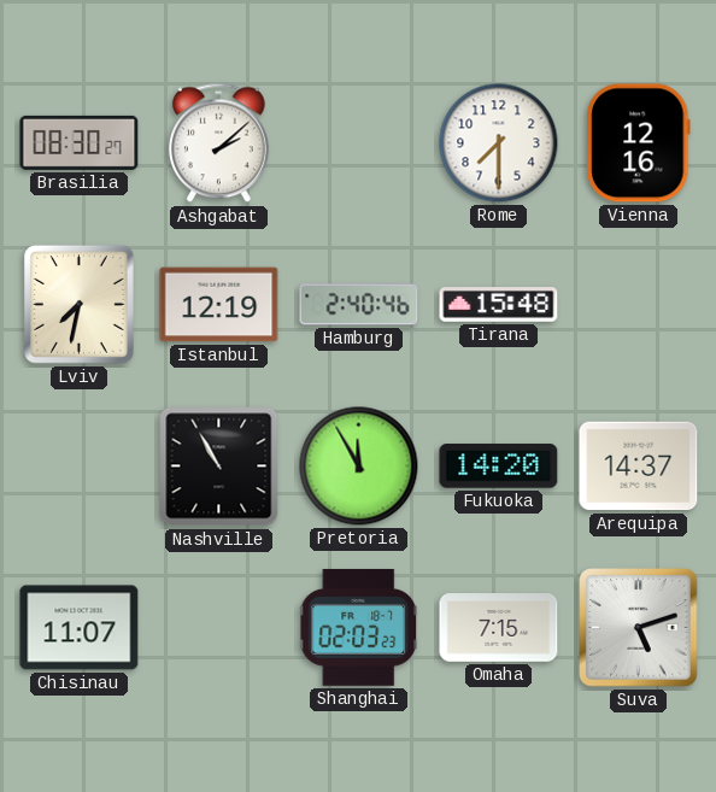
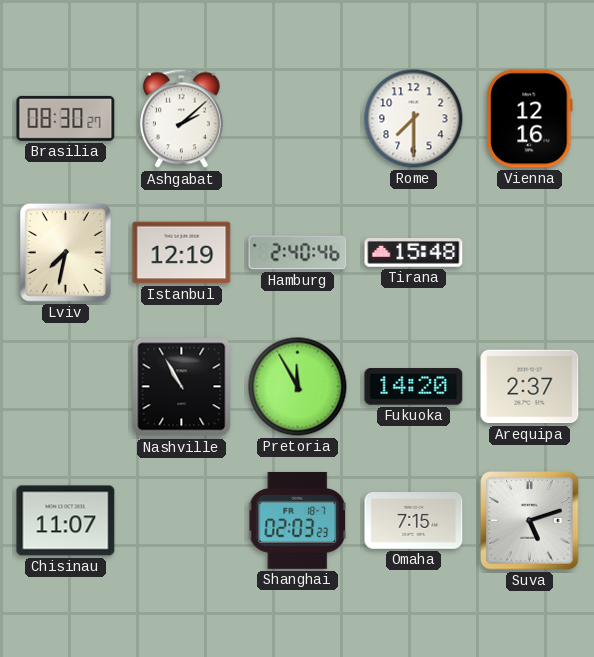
Arequipa: 14:37 -> 2:37 (530, 387)
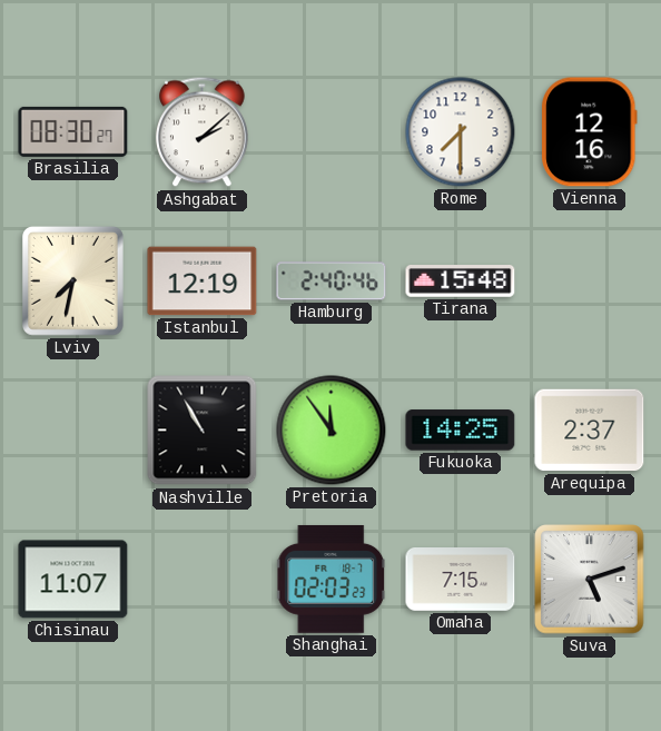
Pretoria: 11:55 -> 11:54 (332, 431)
Fukuoka: 14:20 -> 14:25 (461, 431)
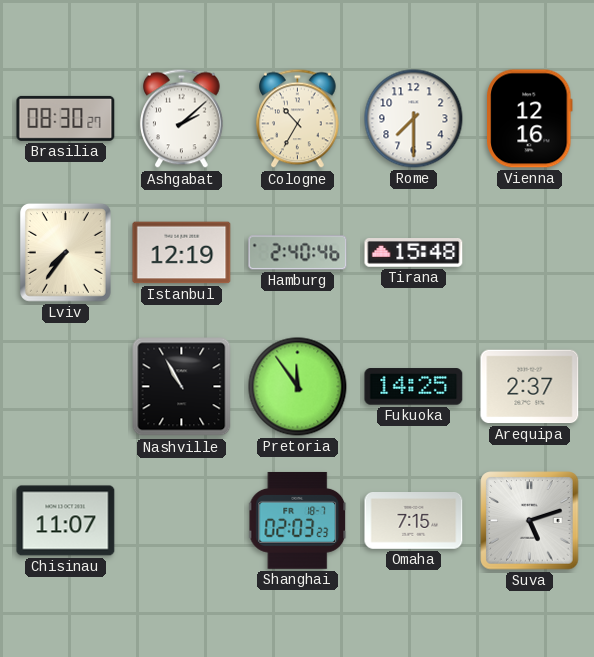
Cologne: none -> 10:35 (298, 119)
Lviv: 7:32 -> 7:36 (65, 252)
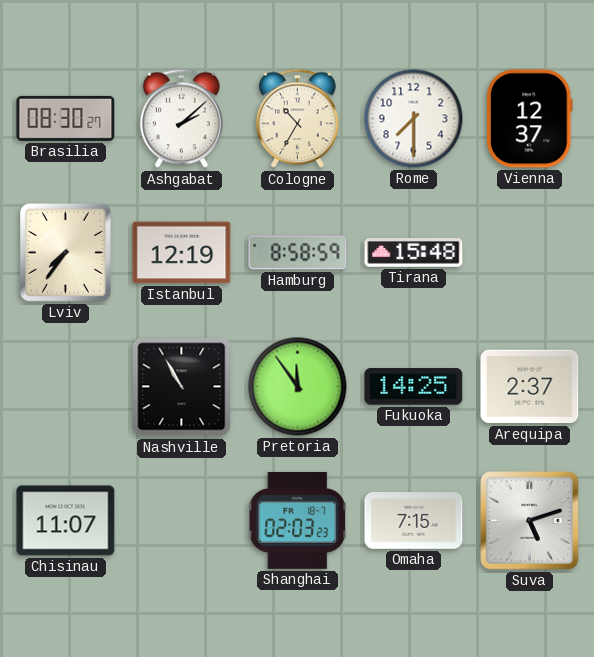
Vienna: 12:16 -> 12:37 (530, 119)
Hamburg: 2:40 -> 8:58 (298, 253)
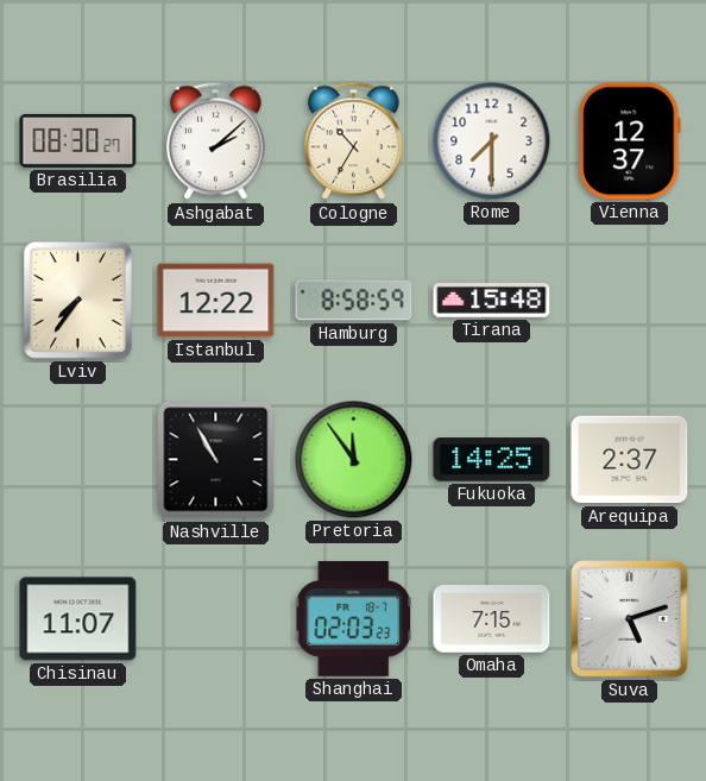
Istanbul: 12:19 -> 12:22 (216, 301)
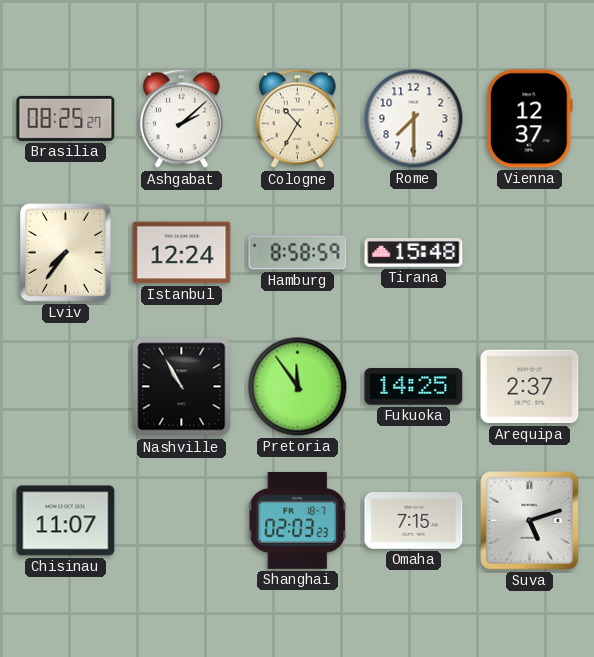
Brasilia: 08:30 -> 08:25 (66, 118)
Istanbul: 12:22 -> 12:24 (182, 253)
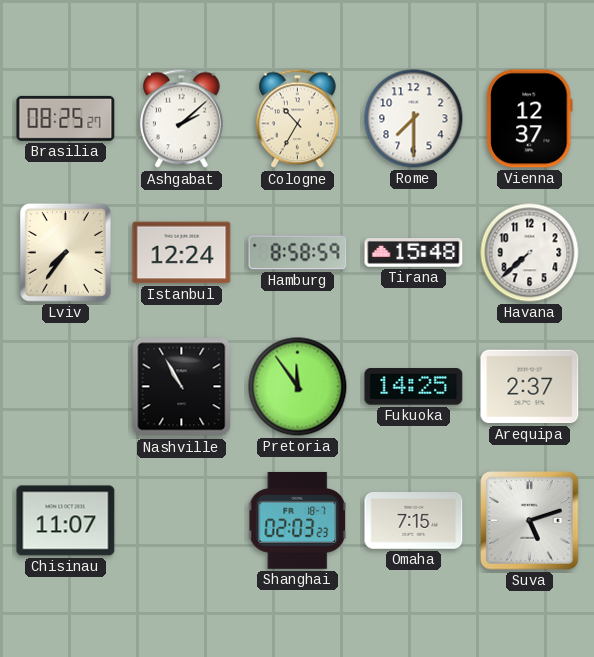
Havana: none -> 7:38 (530, 253)
